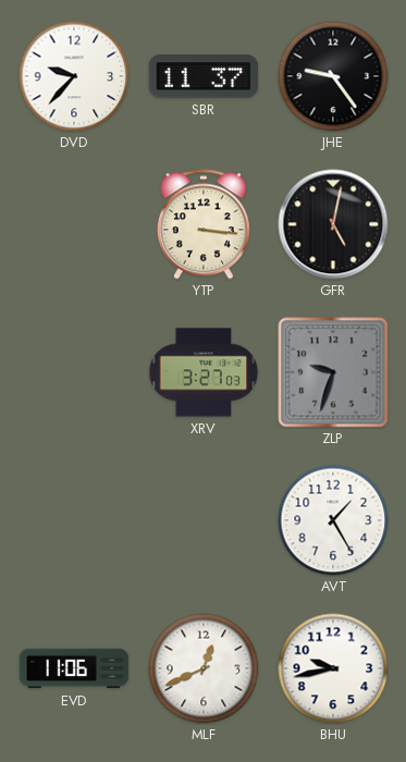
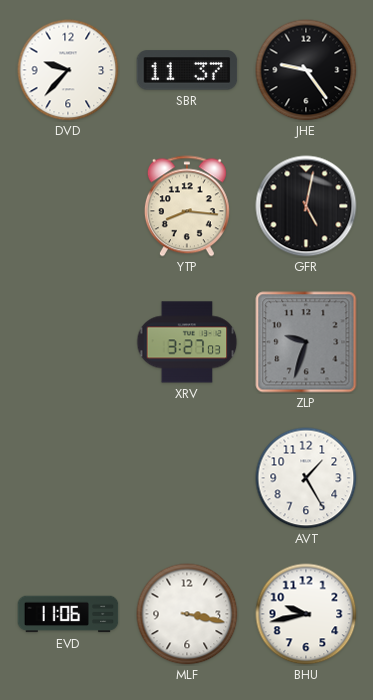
YTP: 3:16 -> 8:16 (187, 206)
MLF: 12:41 -> 3:17 (187, 614)
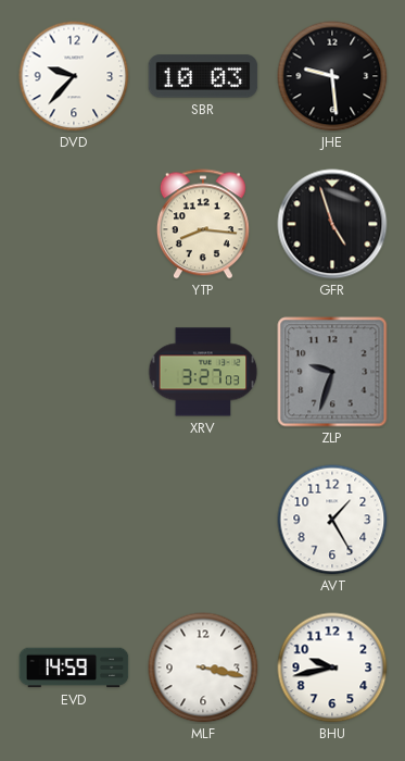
SBR: 11:37 -> 10:03 (203, 76)
JHE: 9:24 -> 9:29 (332, 76)
GFR: 5:02 -> 4:57 (332, 224)
EVD: 11:06 -> 14:59 (74, 668)
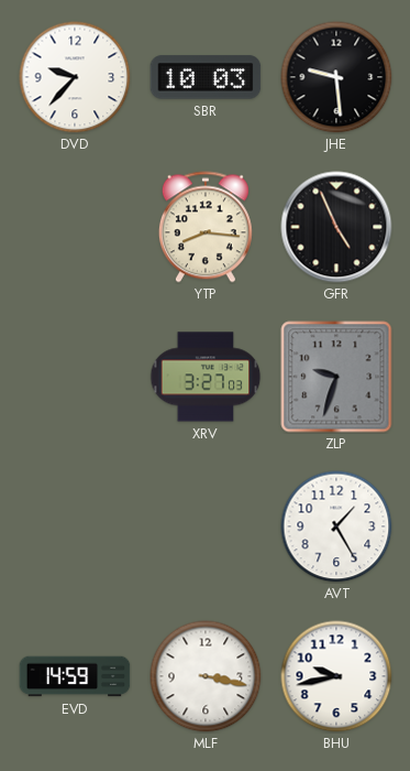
GFR: 4:57 -> 4:56 (336, 227)
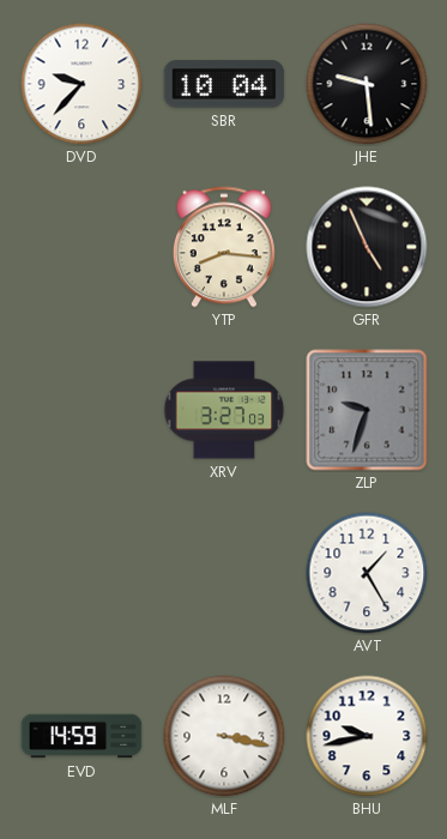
SBR: 10:03 -> 10:04 (224, 84)
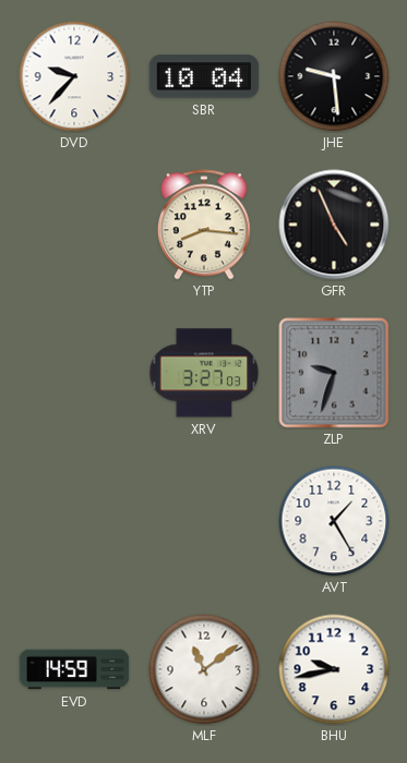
MLF: 3:17 -> 11:09 (204, 669)
